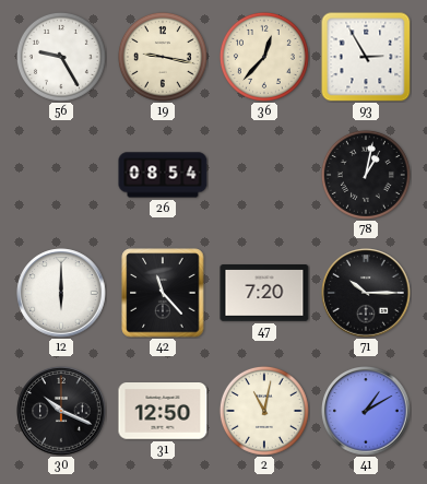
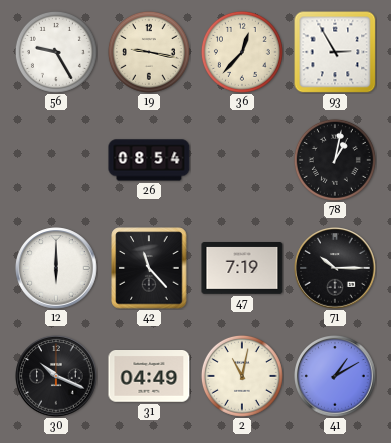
47: 7:20 -> 7:19 (242, 269)
31: 12:50 -> 04:49 (149, 376)
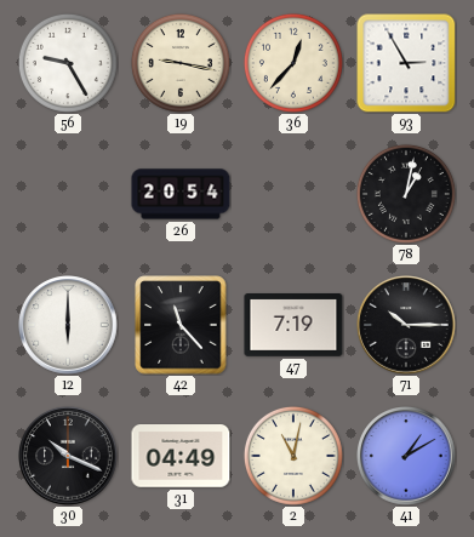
26: 08:54 -> 20:54 (181, 194)
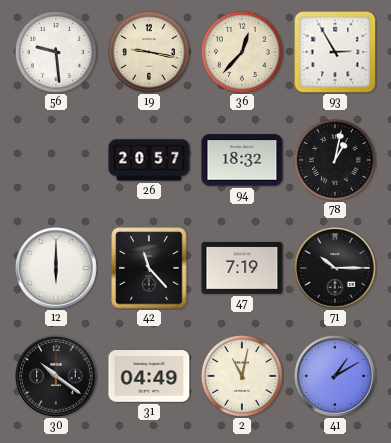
56: 9:25 -> 9:29 (56, 52)
26: 20:54 -> 20:57 (149, 160)
94: none -> 18:32 (242, 160)
30: 10:19 -> 10:21 (56, 376)
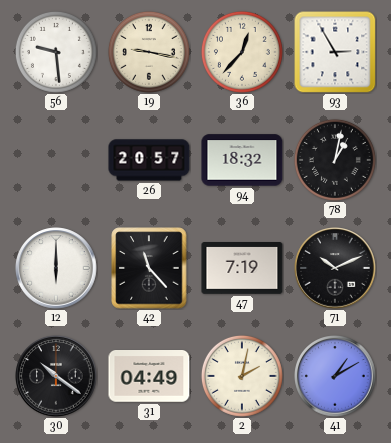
71: 10:15 -> 10:11 (335, 268)
2: 11:02 -> 2:02 (242, 376)
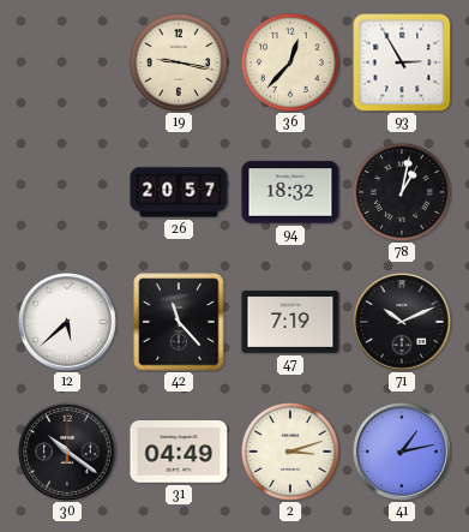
56: 9:29 -> none (56, 52)
12: 6:00 -> 5:38 (67, 322)
2: 2:02 -> 3:12 (290, 452)
41: 1:10 -> 1:13 (402, 452)
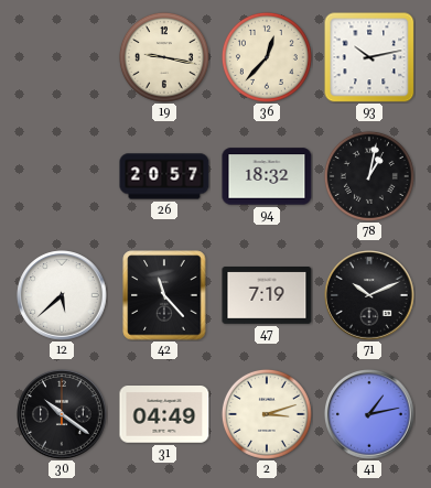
93: 2:55 -> 10:13 (369, 57)
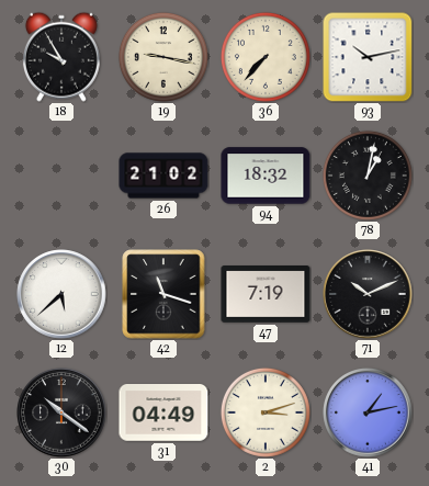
18: none -> 9:55 (61, 57)
36: 12:37 -> 7:37 (266, 57)
26: 20:57 -> 21:02 (163, 176)
42: 11:23 -> 11:18 (163, 294)
